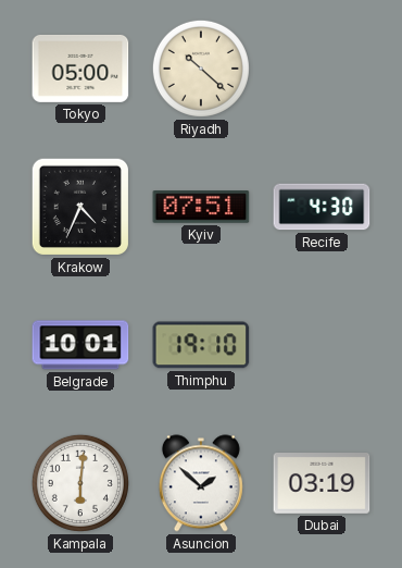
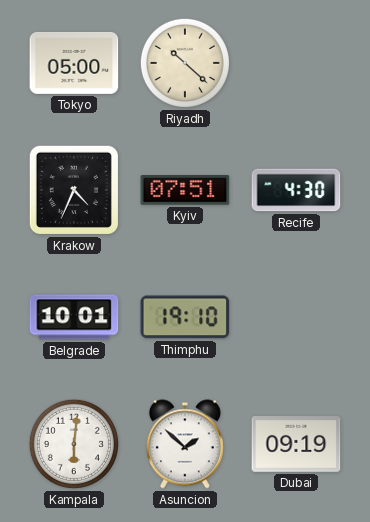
Dubai: 03:19 -> 09:19 (296, 445)
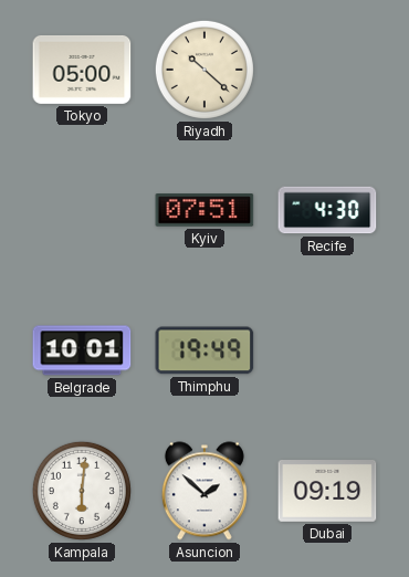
Krakow: 4:34 -> none (74, 190)
Thimphu: 19:10 -> 19:49 (204, 350)
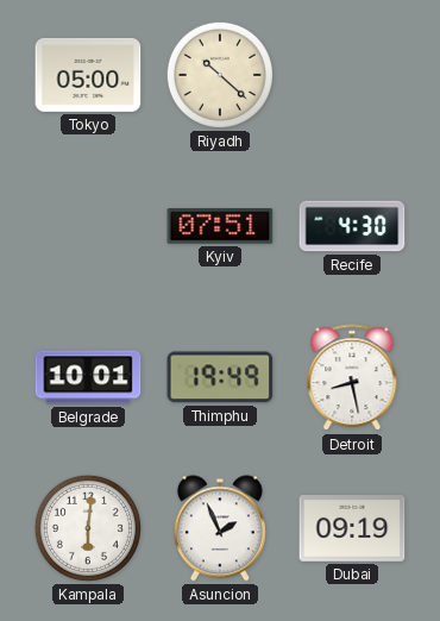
Detroit: none -> 8:28 (352, 378)
Asuncion: 1:52 -> 1:56 (220, 528)
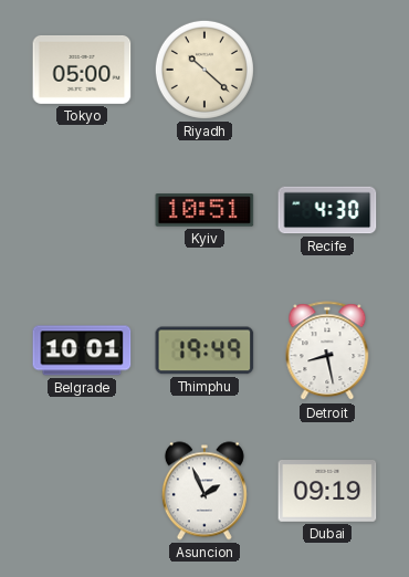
Kyiv: 07:51 -> 10:51 (204, 211)
Kampala: 6:01 -> none (88, 528)
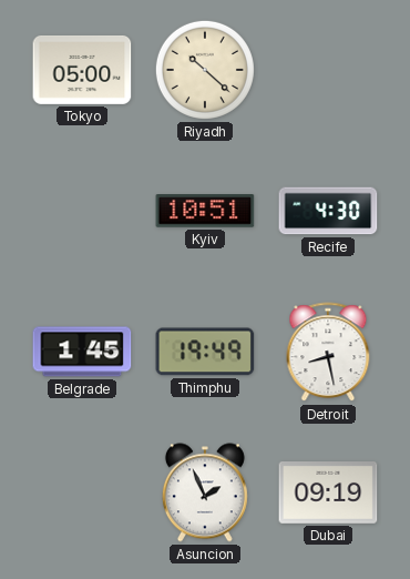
Belgrade: 10:01 -> 1:45 (82, 352)
